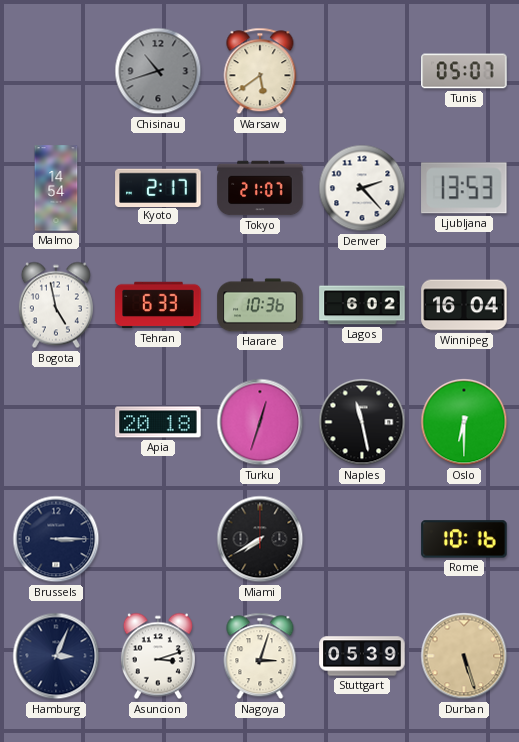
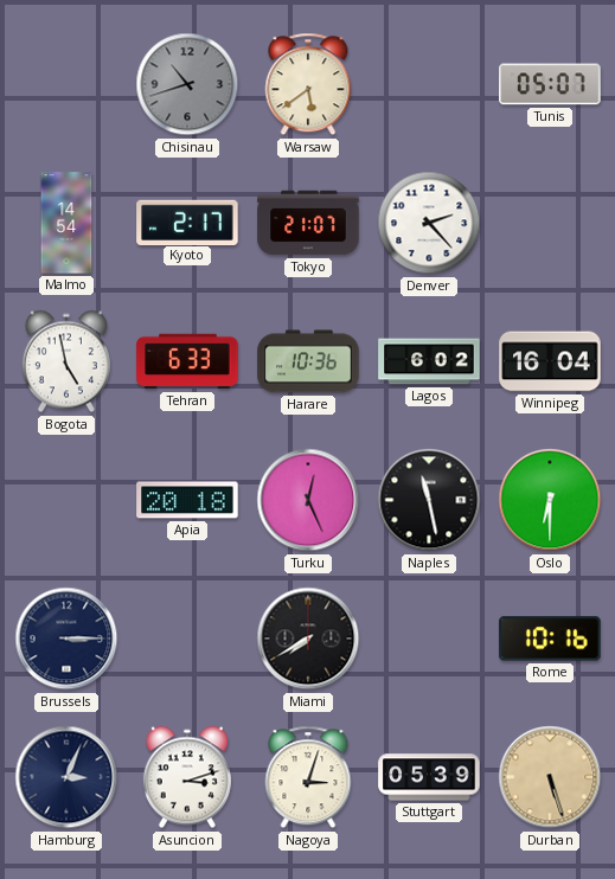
Ljubljana: 13:53 -> none (464, 188)
Turku: 12:33 -> 12:26 (308, 500)
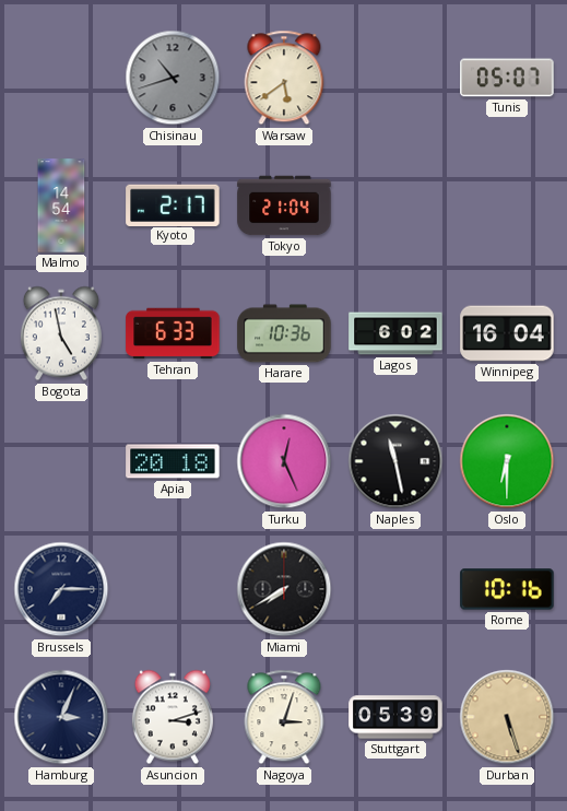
Tokyo: 21:07 -> 21:04 (284, 205)
Denver: 2:23 -> none (429, 223)
Brussels: 3:15 -> 7:15 (61, 589)
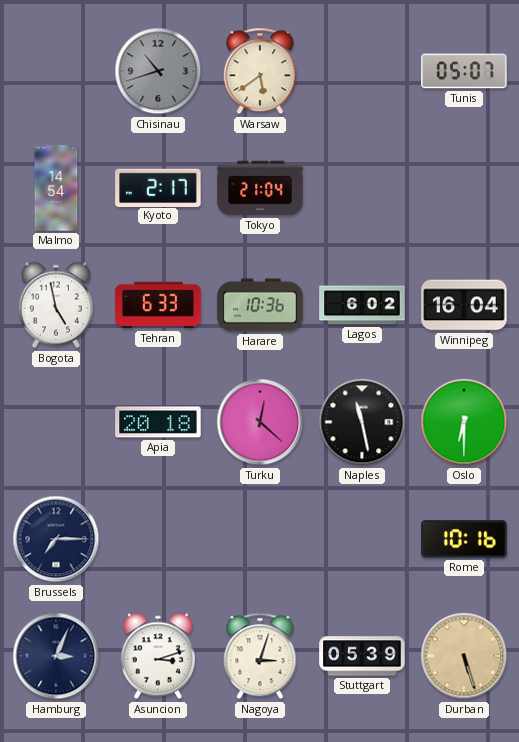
Turku: 12:26 -> 12:22 (260, 422)
Miami: 7:40 -> none (284, 589)
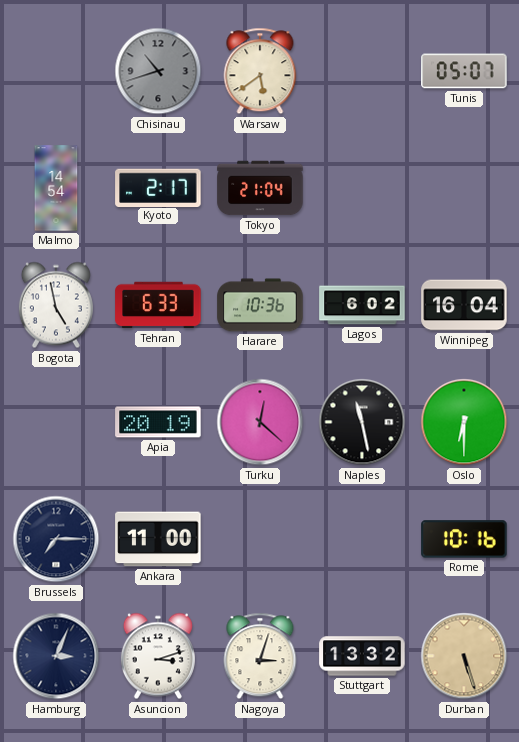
Apia: 20:18 -> 20:19 (158, 422)
Ankara: none -> 11:00 (158, 539)
Stuttgart: 05:39 -> 13:32 (362, 656)
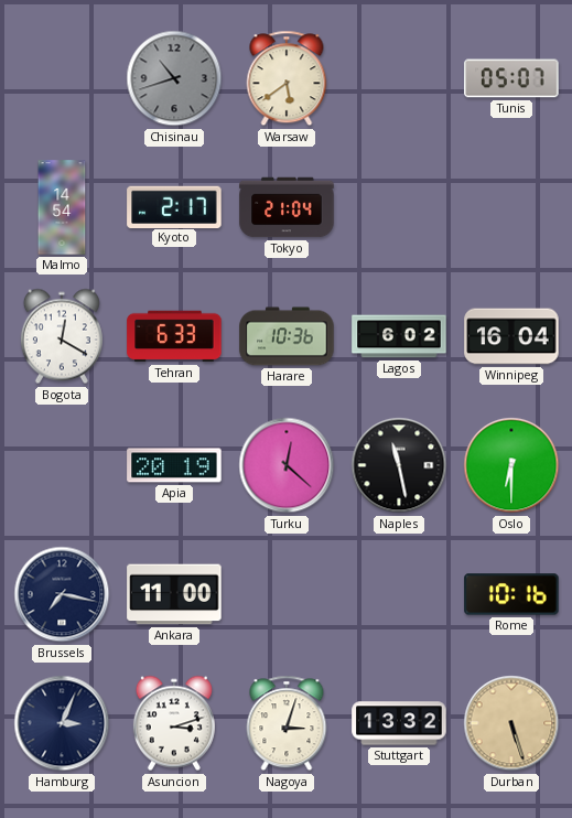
Bogota: 4:58 -> 12:20 (62, 336)
Brussels: 7:15 -> 7:17 (62, 594)
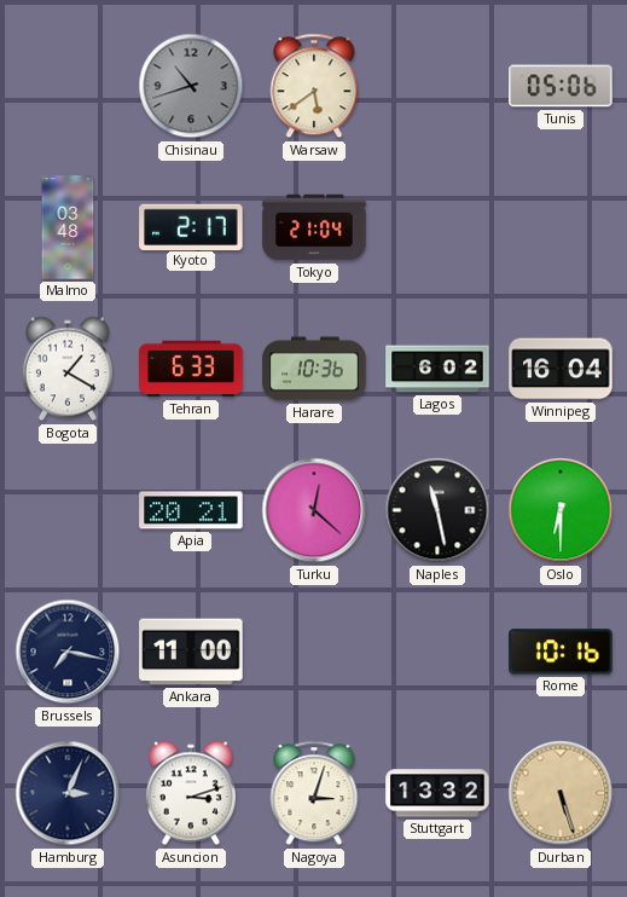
Tunis: 05:07 -> 05:06 (561, 86)
Malmo: 14:54 -> 03:48 (68, 227)
Bogota: 12:20 -> 1:20 (68, 369)
Apia: 20:19 -> 20:21 (191, 510)
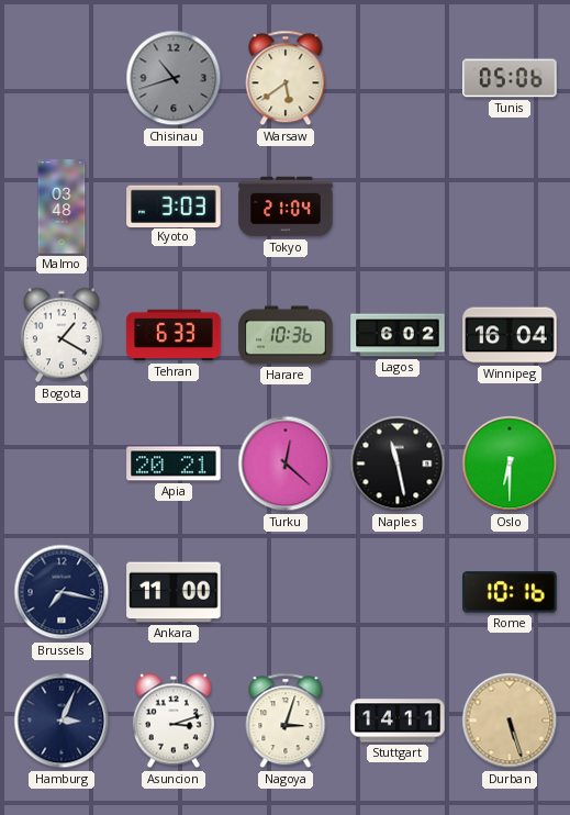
Kyoto: 2:17 -> 3:03 (174, 205)
Stuttgart: 13:32 -> 14:11 (398, 721)
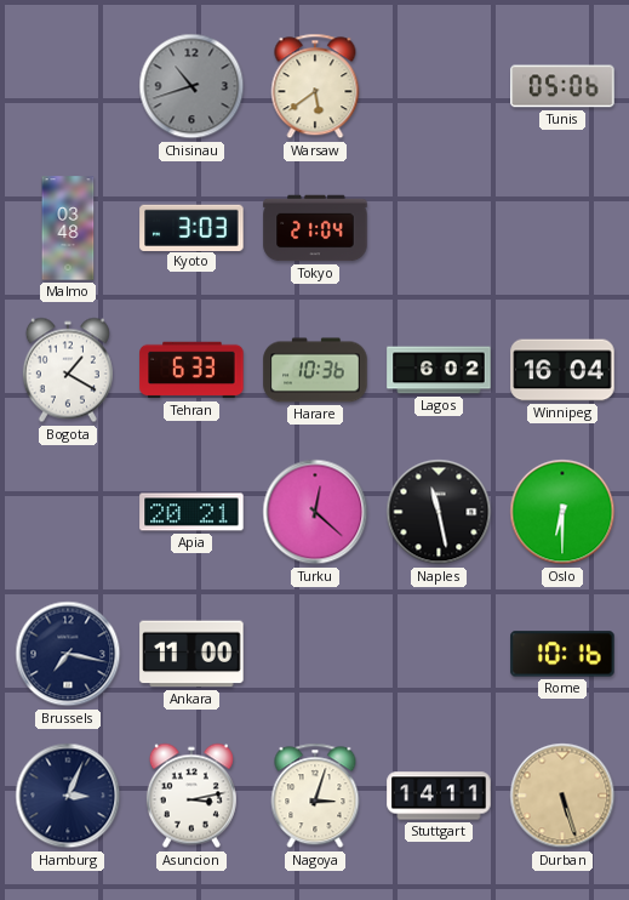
Asuncion: 3:12 -> 3:13 (191, 796)
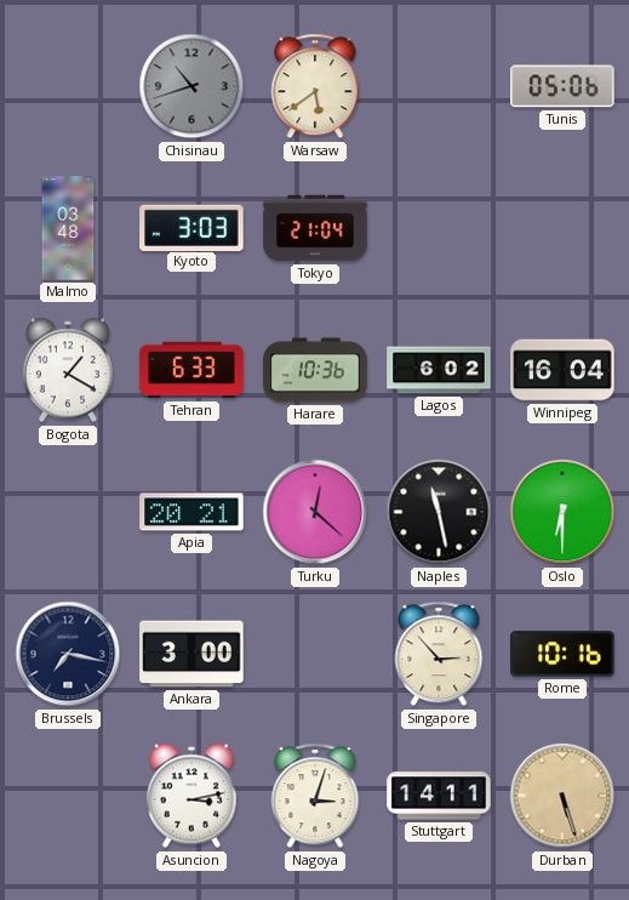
Ankara: 11:00 -> 3:00 (191, 654)
Singapore: none -> 2:53 (439, 654)
Hamburg: 3:04 -> none (68, 796)
